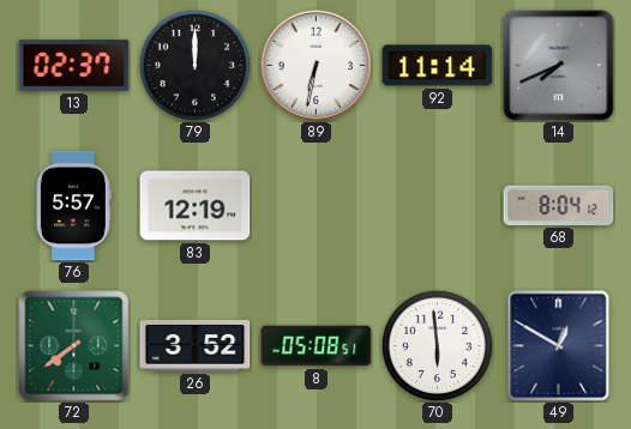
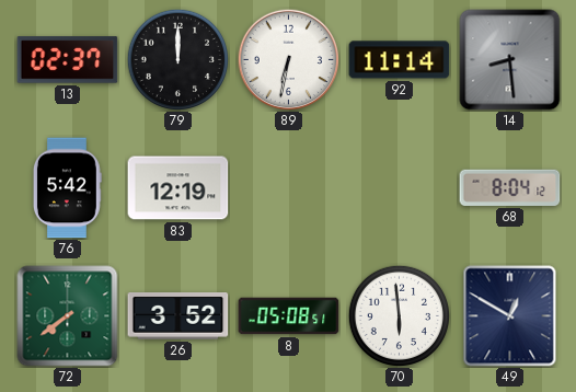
14: 7:41 -> 8:29 (510, 60)
76: 5:57 -> 5:42 (67, 188)
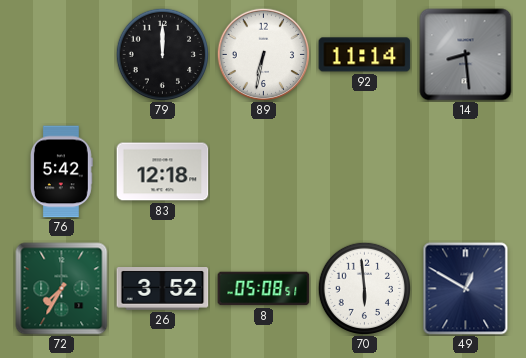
13: 02:37 -> none (68, 60)
83: 12:19 -> 12:18 (163, 172)
68: 8:04 -> none (510, 187)
72: 7:39 -> 7:35 (62, 289)
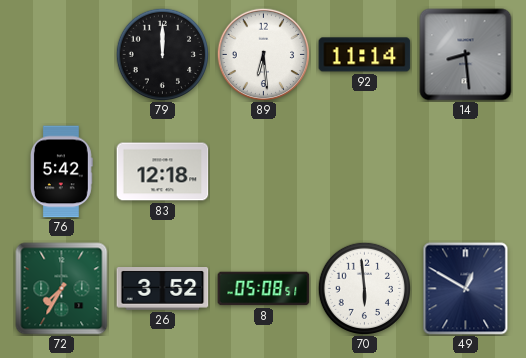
89: 6:32 -> 6:29 (263, 54)
